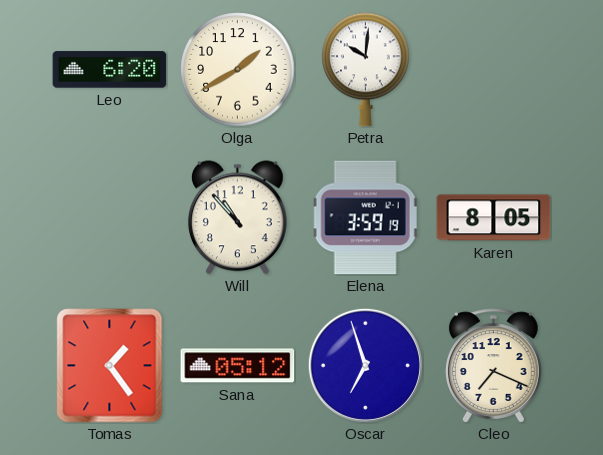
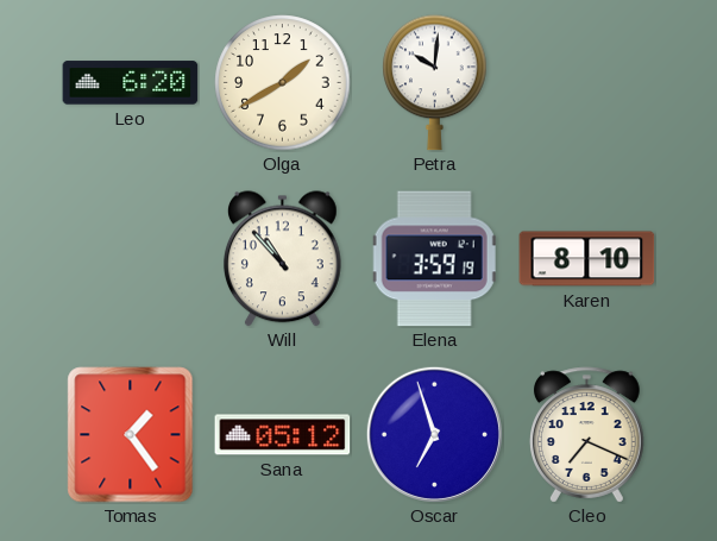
Karen: 8:05 -> 8:10 (587, 259)
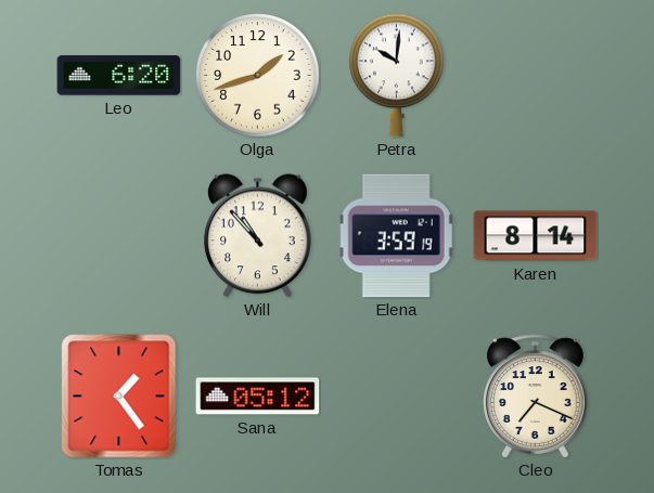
Olga: 1:40 -> 1:42 (258, 76)
Karen: 8:10 -> 8:14 (536, 236)
Oscar: 6:57 -> none (434, 434)
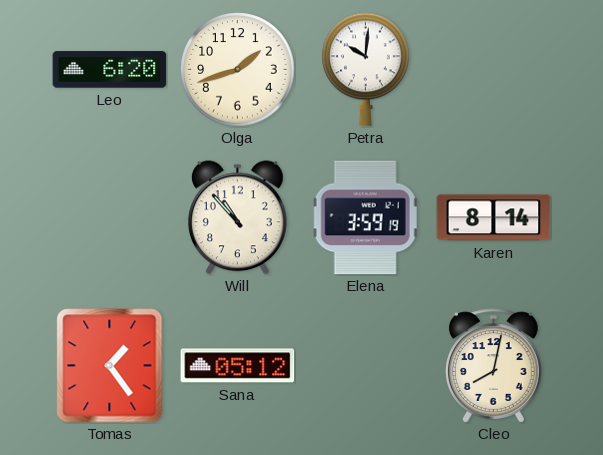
Cleo: 7:19 -> 8:02 (494, 366)
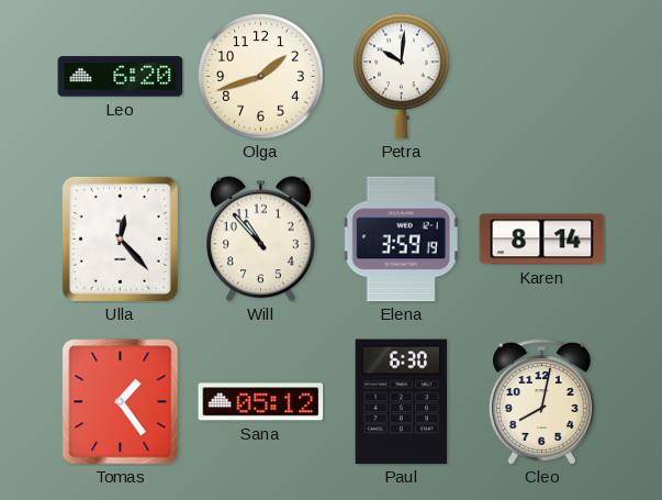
Ulla: none -> 12:23 (120, 238)
Paul: none -> 6:30 (402, 402)
